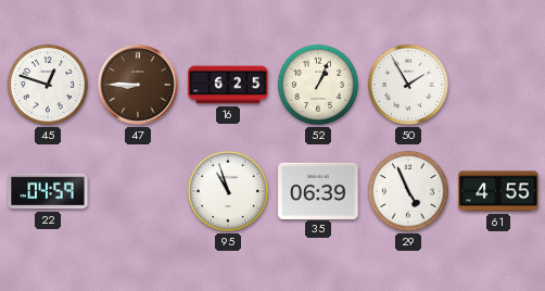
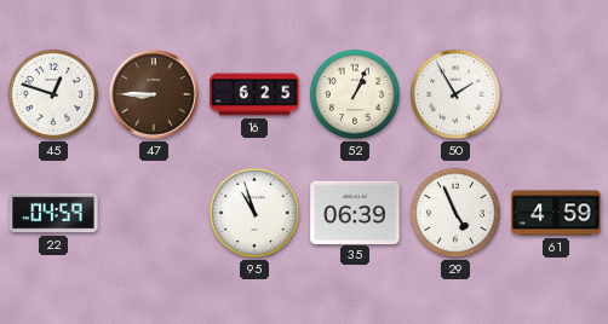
61: 4:55 -> 4:59 (556, 213)
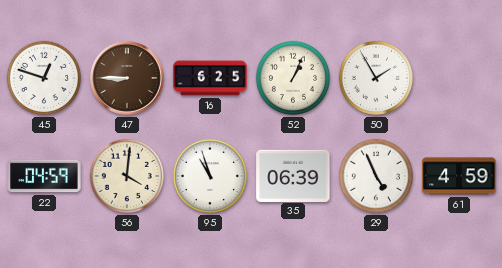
56: none -> 4:01 (127, 176)
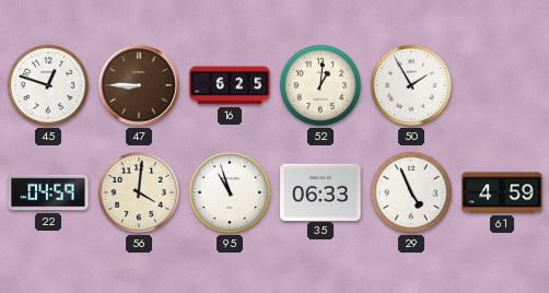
52: 1:04 -> 1:01 (320, 85)
35: 06:39 -> 06:33 (320, 191)
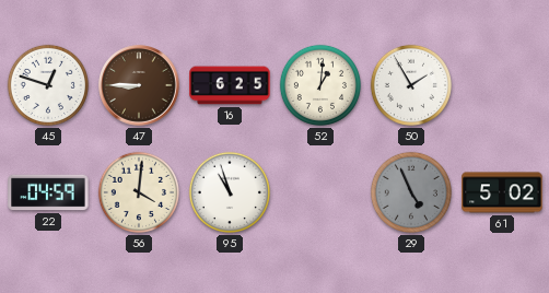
35: 06:33 -> none (320, 191)
29 dial: white -> grey (411, 192)
61: 4:59 -> 5:02 (502, 192)
